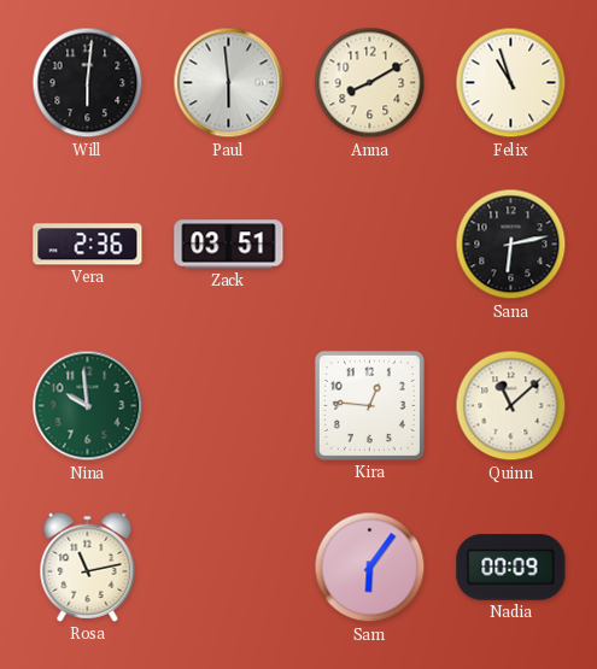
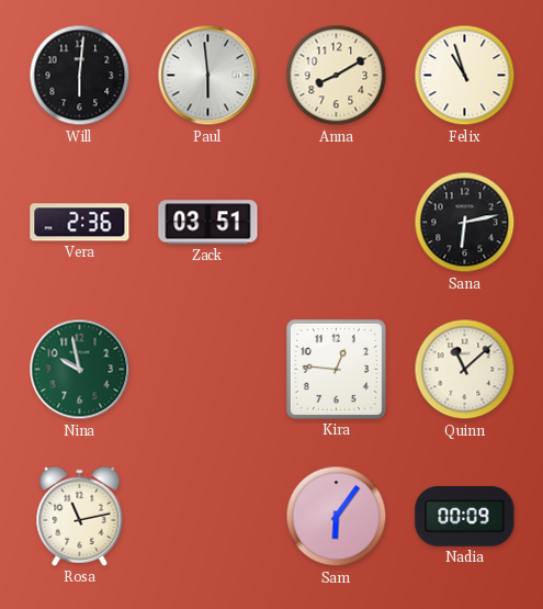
Nina: 9:59 -> 9:58 (80, 370)
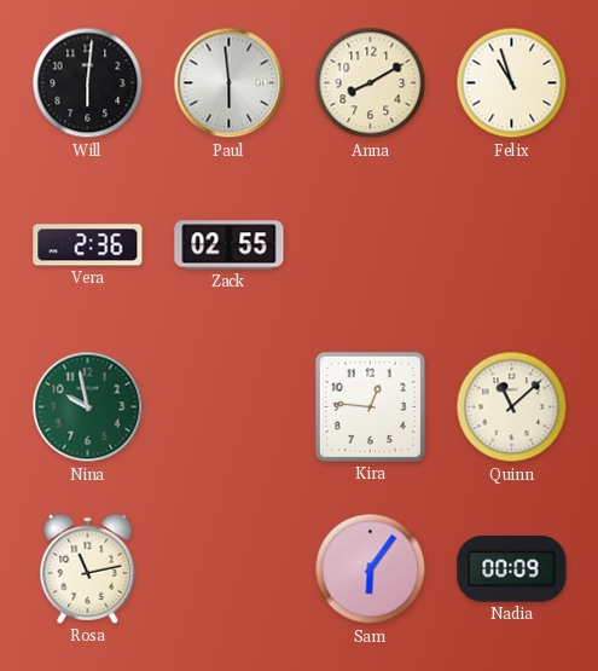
Zack: 03:51 -> 02:55 (230, 245)
Sana: 6:13 -> none (465, 223)
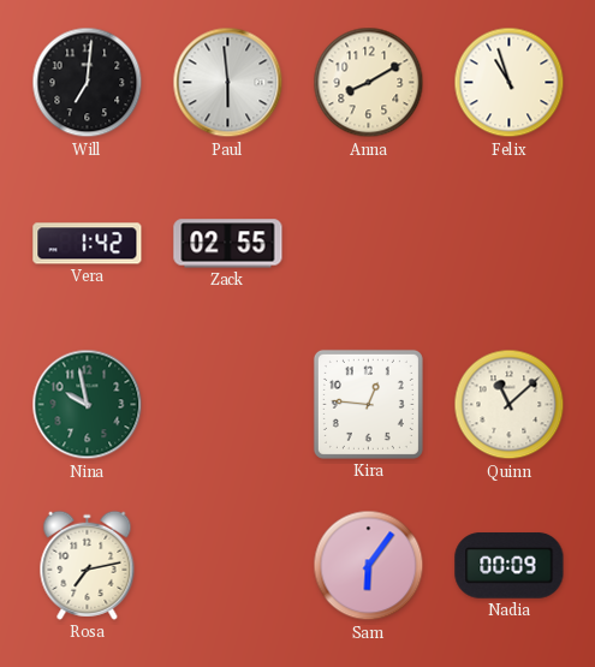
Will: 6:01 -> 7:01 (88, 83)
Vera: 2:36 -> 1:42 (88, 244)
Rosa: 11:13 -> 7:13 (88, 565)
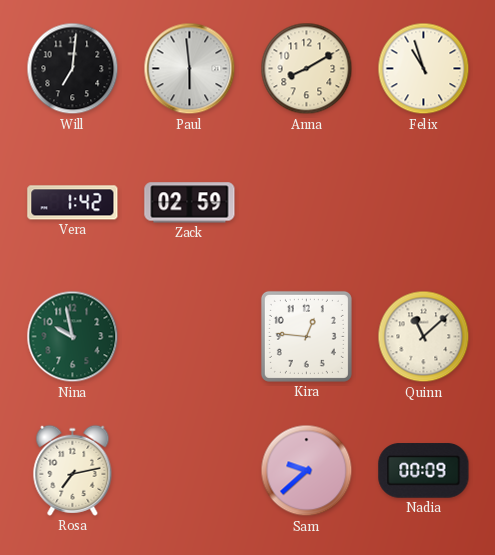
Zack: 02:55 -> 02:59 (190, 203)
Sam: 6:06 -> 9:38 (307, 471)
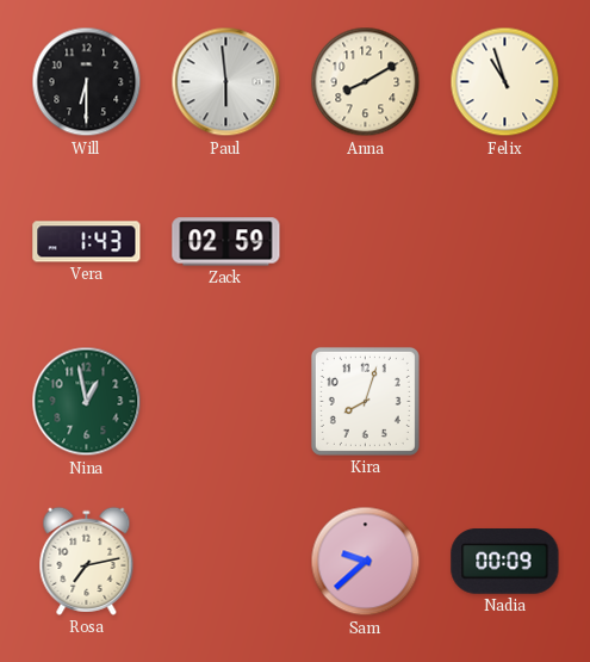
Will: 7:01 -> 6:30 (87, 82)
Vera: 1:42 -> 1:43 (87, 242)
Nina: 9:58 -> 12:58 (87, 402)
Kira: 12:46 -> 8:03 (365, 401)
Quinn: 11:08 -> none (424, 337)
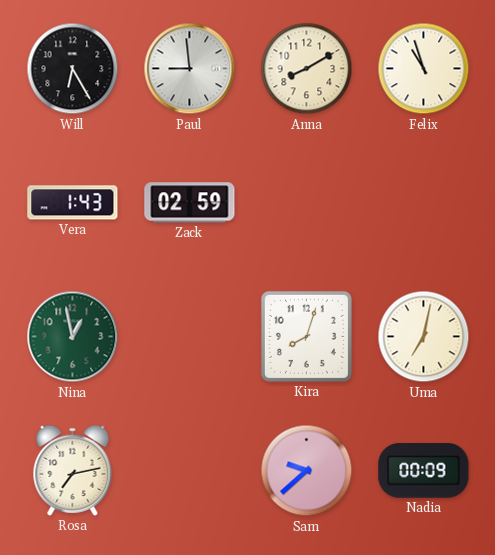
Will: 6:30 -> 6:25 (73, 69)
Paul: 5:59 -> 8:59 (190, 69)
Uma: none -> 7:02 (424, 337)
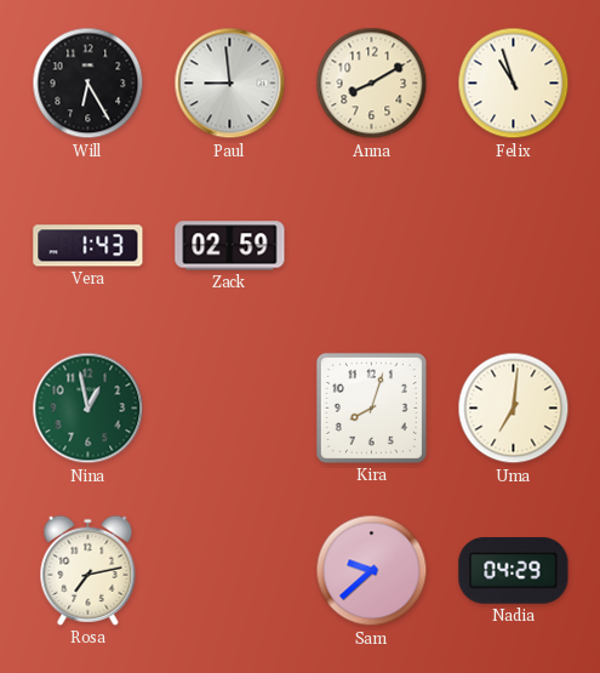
Uma: 7:02 -> 7:01 (514, 409)
Nadia: 00:09 -> 04:29 (514, 571)
